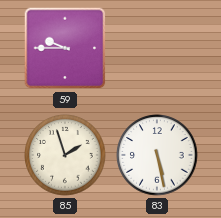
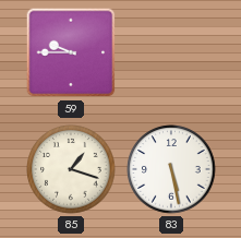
85: 1:57 -> 1:18 (71, 169)
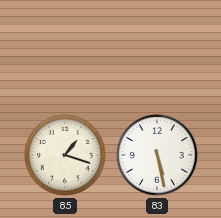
59: 9:45 -> none (71, 52)
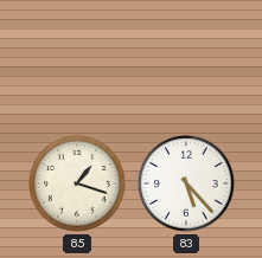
83: 5:28 -> 5:23 (186, 183)
